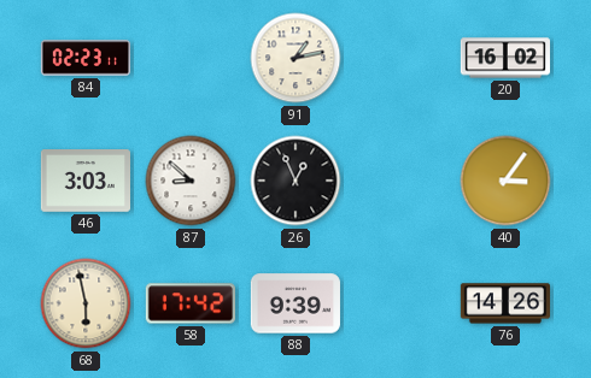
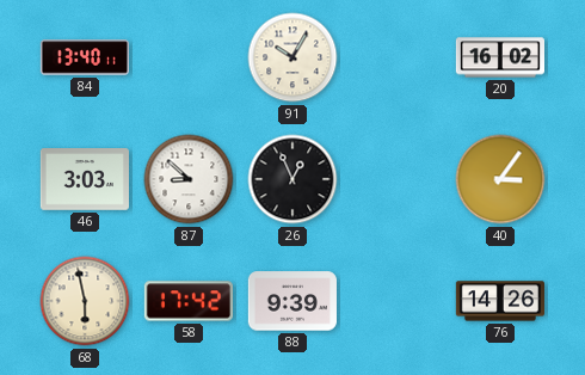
84: 02:23 -> 13:40 (84, 57)
91: 1:13 -> 10:05 (292, 57)
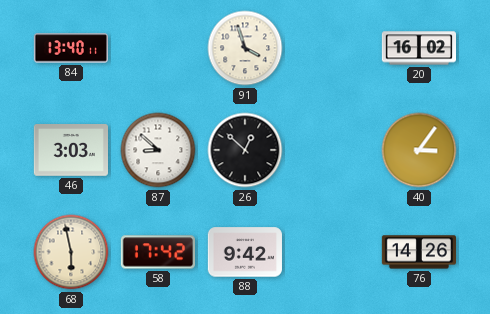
91: 10:05 -> 3:57 (245, 48)
26: 12:56 -> 12:52 (245, 150)
88: 9:39 -> 9:42 (245, 252)
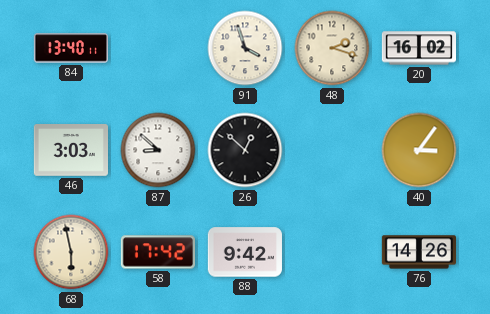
48: none -> 2:18 (332, 48)
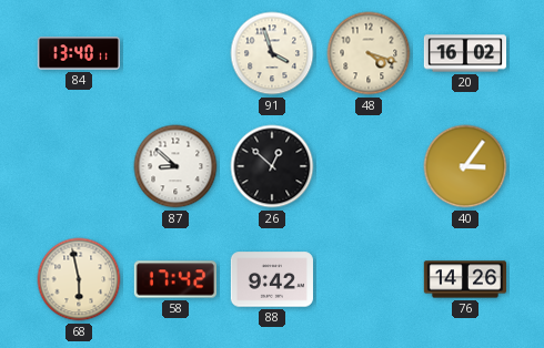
48: 2:18 -> 4:18 (369, 53)
46: 3:03 -> none (70, 151)
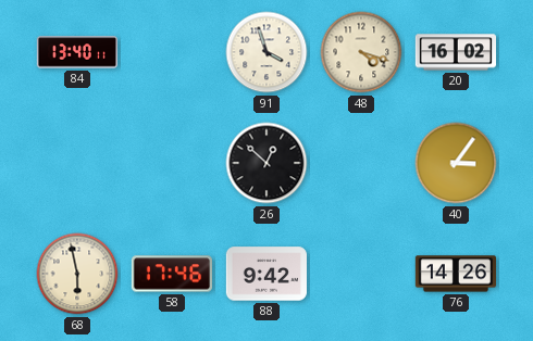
87: 8:52 -> none (175, 166)
58: 17:42 -> 17:46 (171, 274)
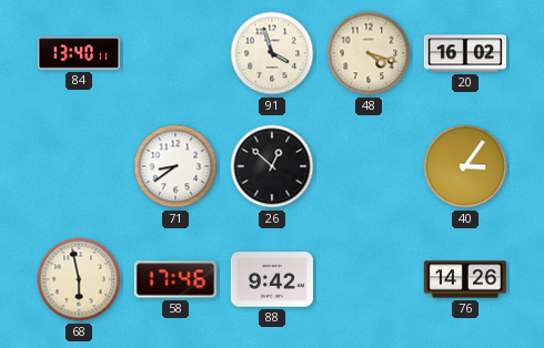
71: none -> 8:39 (175, 166)
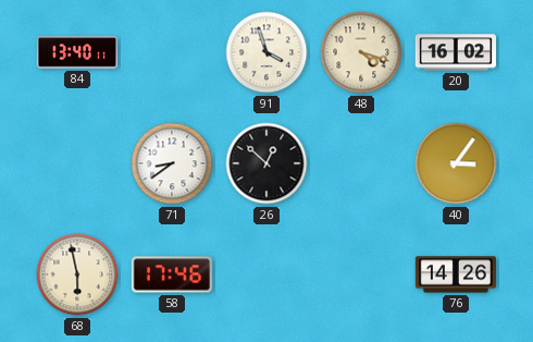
88: 9:42 -> none (272, 279)
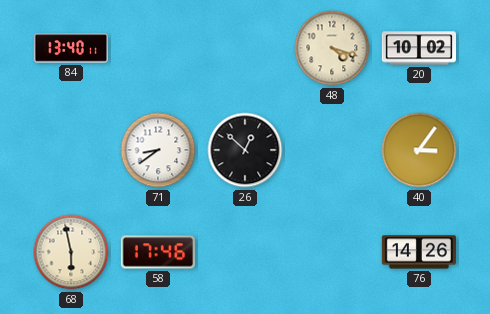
91: 3:57 -> none (266, 52)
20: 16:02 -> 10:02 (418, 48)
